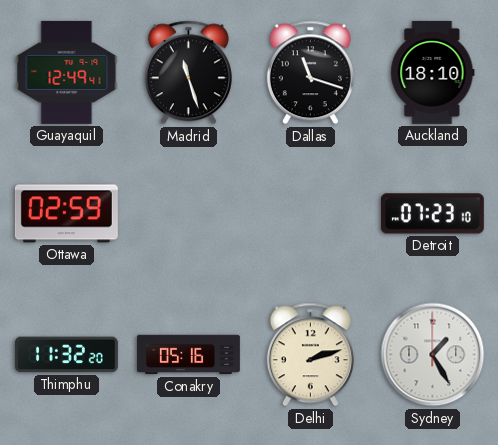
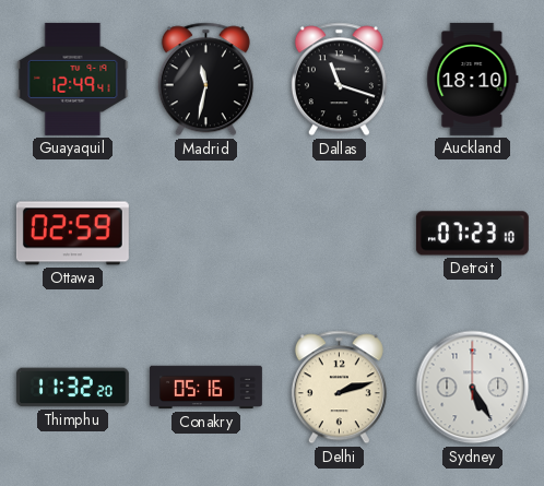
Madrid: 11:27 -> 11:32 (205, 80)
Sydney: 1:25 -> 5:25 (473, 388)
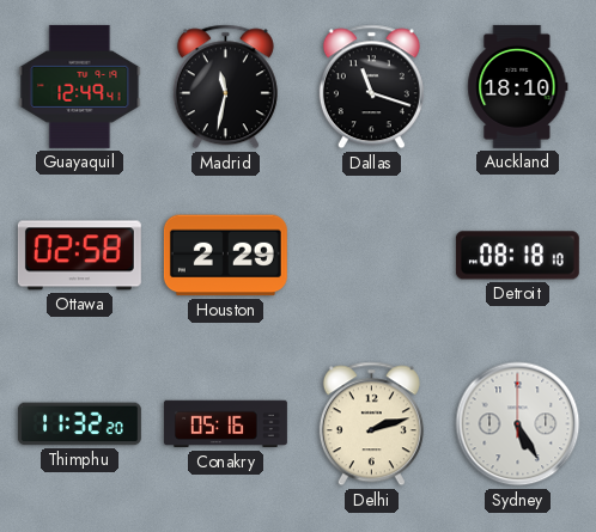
Ottawa: 02:59 -> 02:58 (79, 256)
Houston: none -> 2:29 (225, 256)
Detroit: 07:23 -> 08:18 (517, 256)
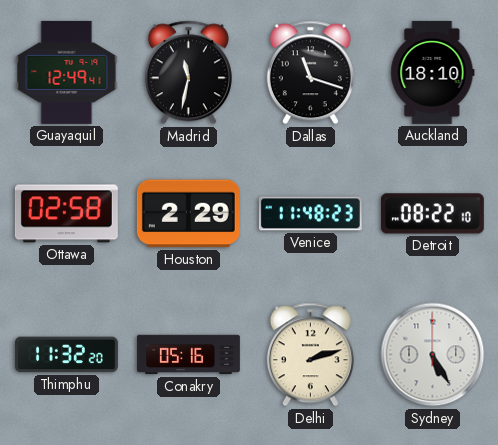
Venice: none -> 11:48 (310, 214)
Detroit: 08:18 -> 08:22 (432, 214)
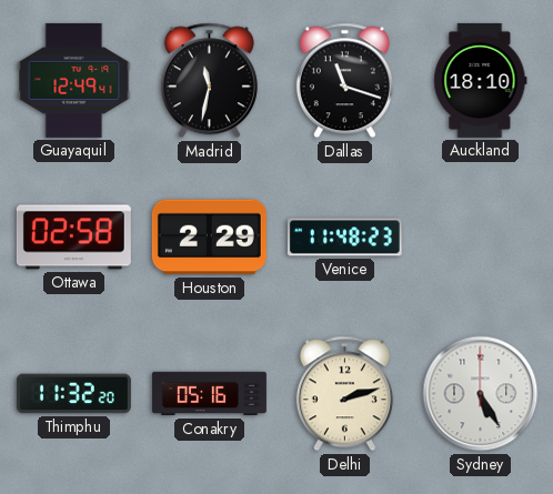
Detroit: 08:22 -> none (432, 214)
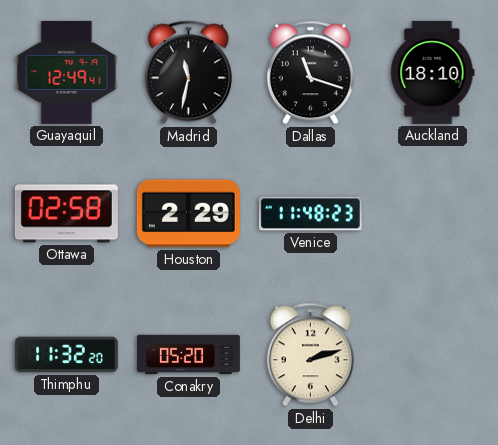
Conakry: 05:16 -> 05:20 (188, 355)
Sydney: 5:25 -> none (481, 394)
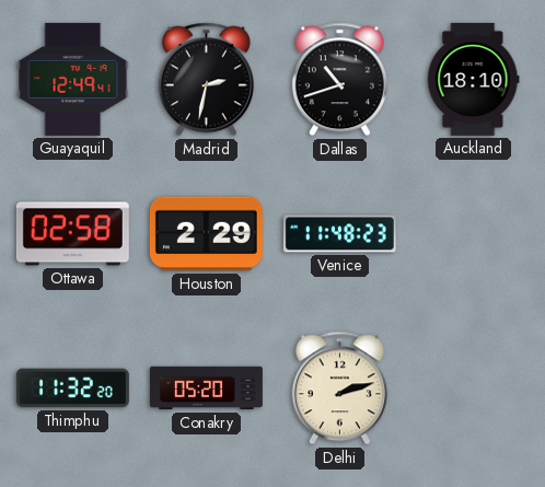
Madrid: 11:32 -> 2:32 (206, 80)
Dallas: 11:18 -> 10:42 (339, 80)
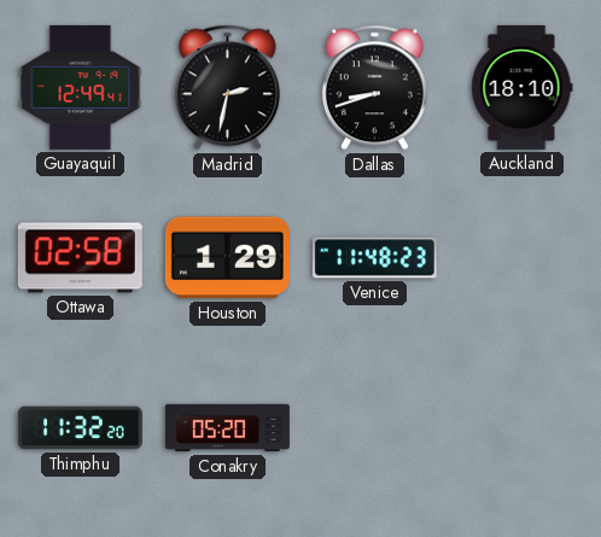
Dallas: 10:42 -> 8:42 (374, 88)
Houston: 2:29 -> 1:29 (227, 258)
Delhi: 2:12 -> none (339, 389)
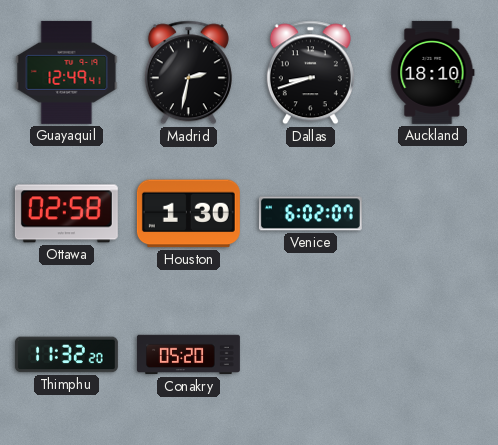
Houston: 1:29 -> 1:30 (188, 214)
Venice: 11:48 -> 6:02 (310, 214)
